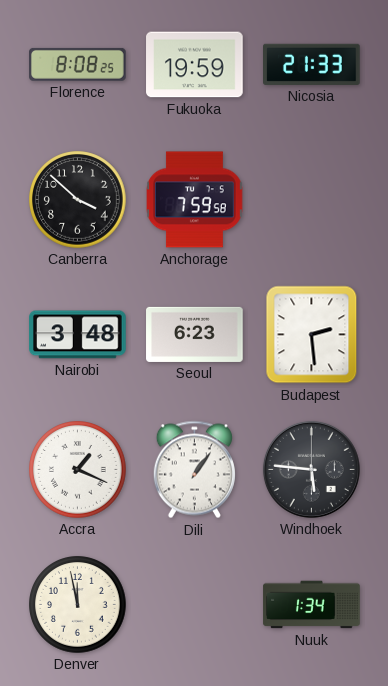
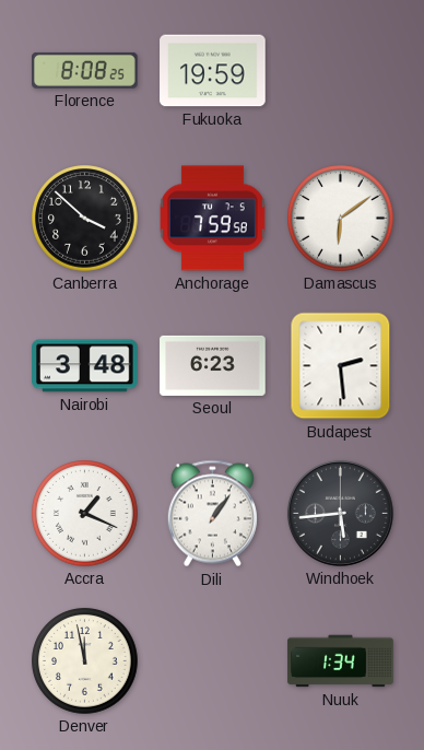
Nicosia: 21:33 -> none (312, 64)
Damascus: none -> 6:09 (341, 219)
Windhoek: 5:46 -> 5:44 (340, 513)
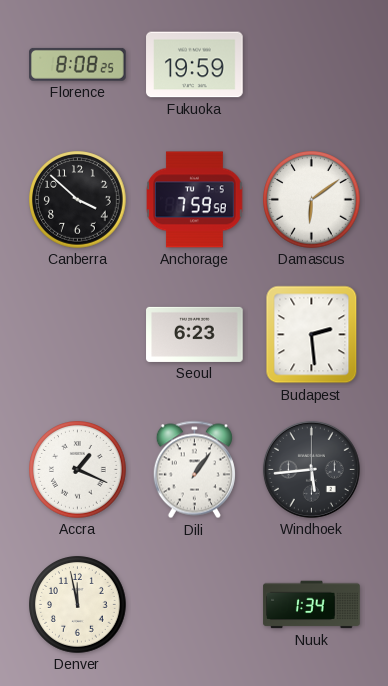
Nairobi: 3:48 -> none (85, 366)
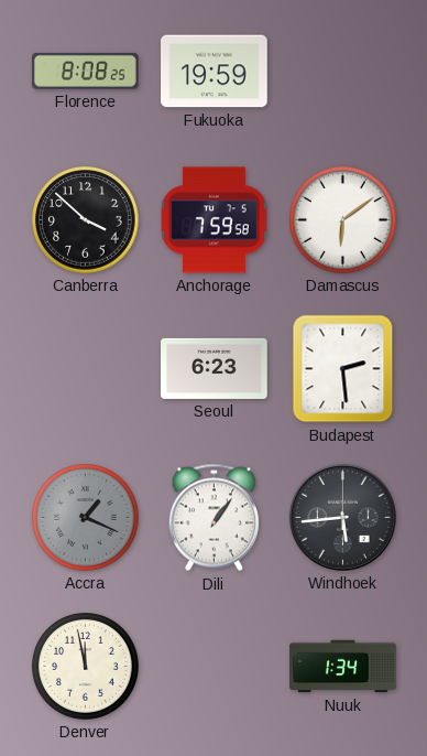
Accra dial: white -> grey (86, 518)
